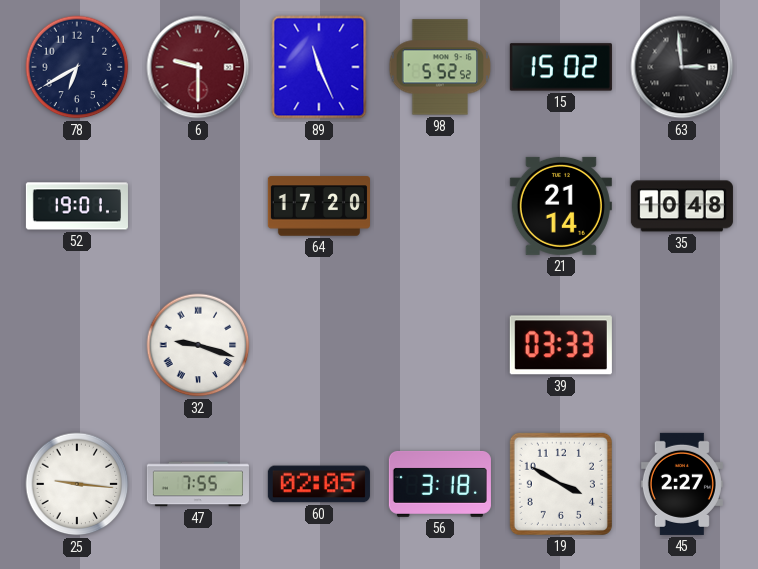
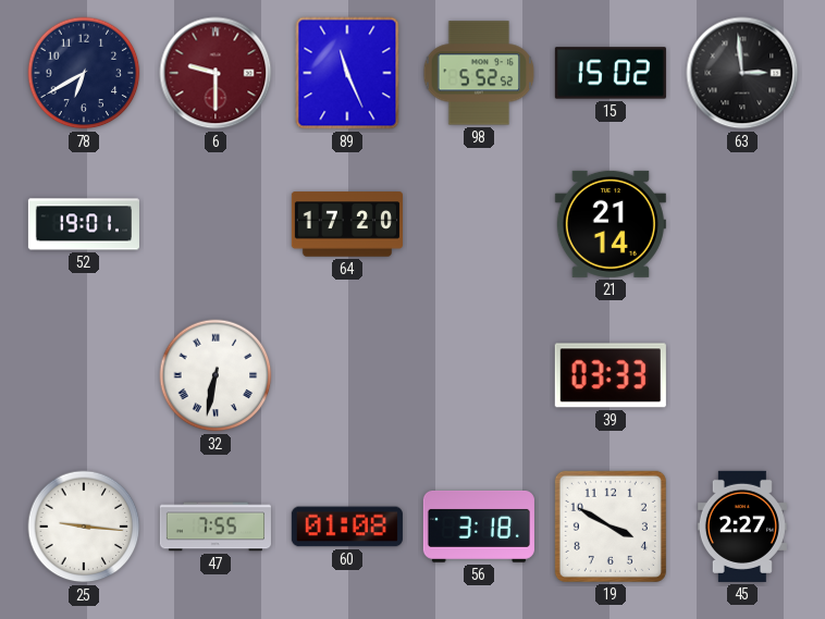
35: 10:48 -> none (682, 206)
32: 9:18 -> 6:32 (216, 375)
60: 02:05 -> 01:08 (347, 527)
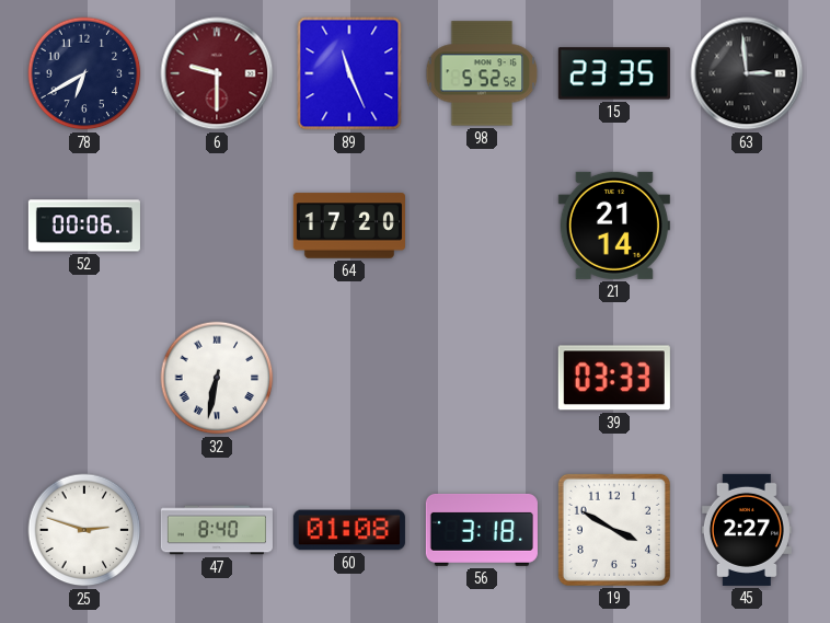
15: 15:02 -> 23:35 (614, 73)
52: 19:01 -> 00:06 (84, 226)
25: 9:16 -> 2:48 (84, 530)
47: 7:55 -> 8:40 (217, 530)
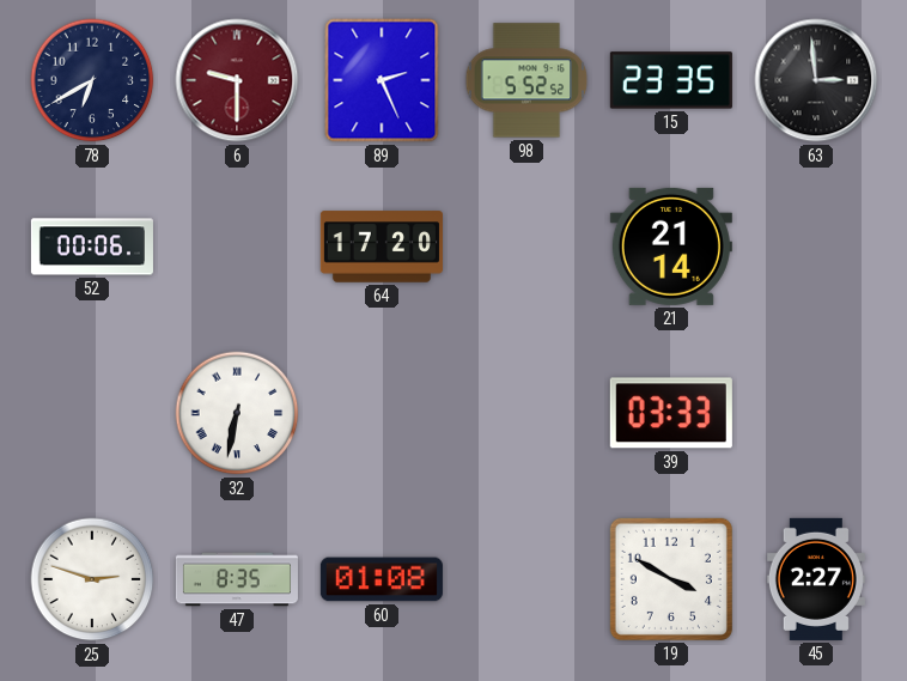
89: 11:26 -> 2:26 (382, 80)
47: 8:40 -> 8:35 (237, 579)
56: 3:18 -> none (482, 530)
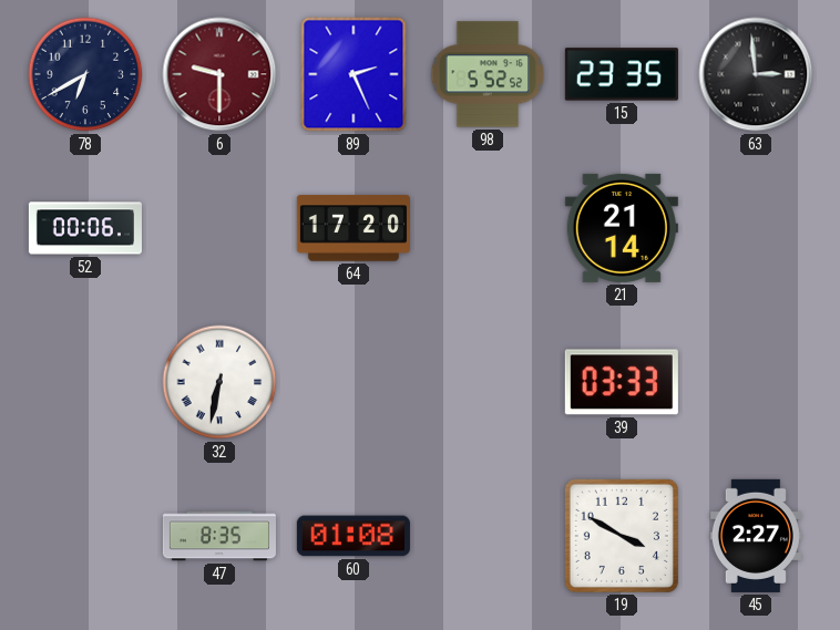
25: 2:48 -> none (92, 579)
